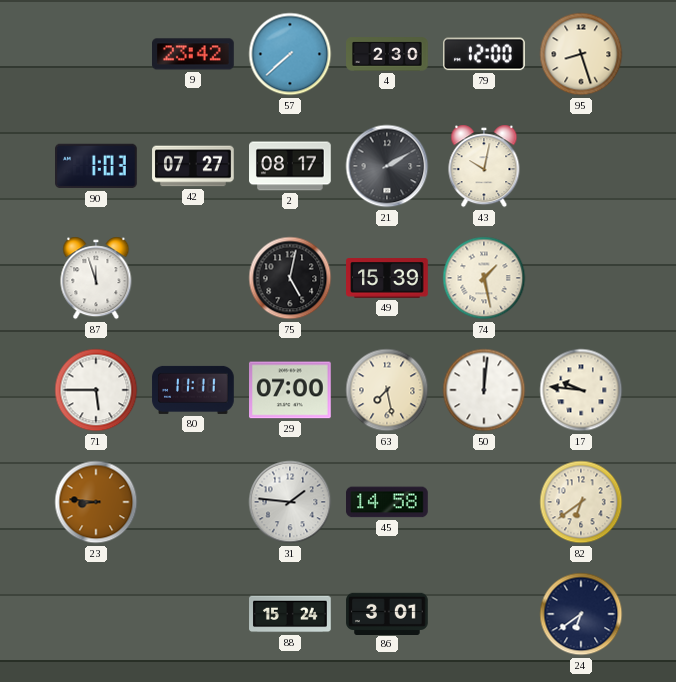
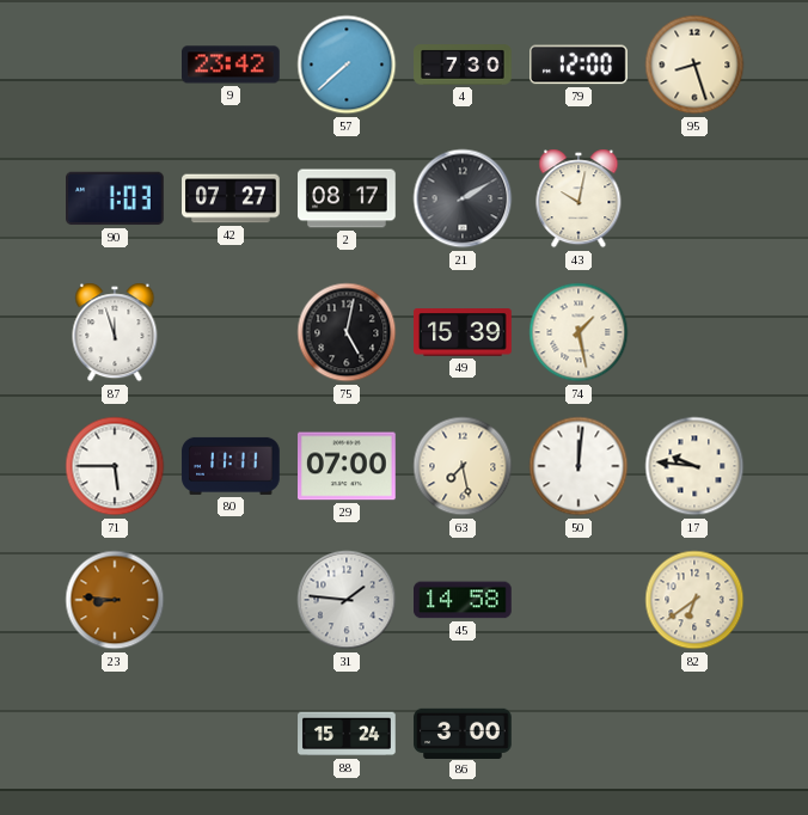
4: 2:30 -> 7:30 (463, 65)
86: 3:01 -> 3:00 (463, 733)
24: 6:39 -> none (581, 614)
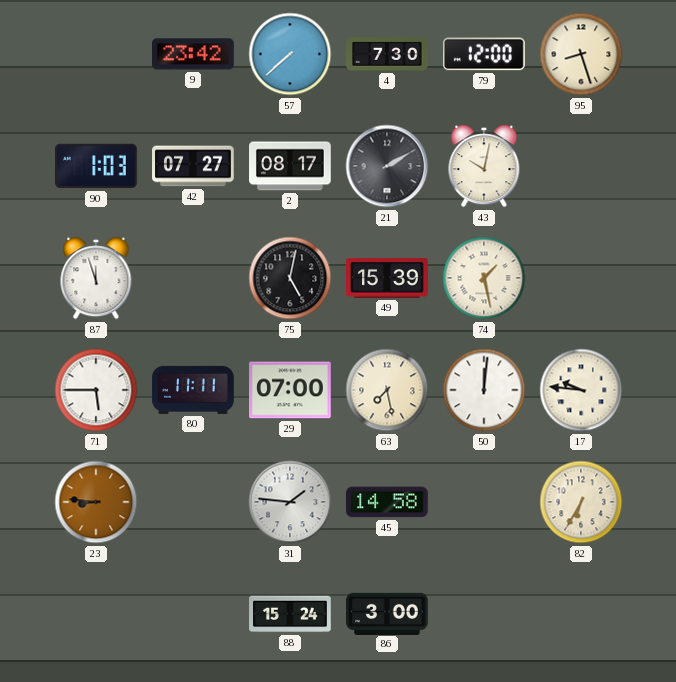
82: 6:39 -> 6:35 (581, 502)
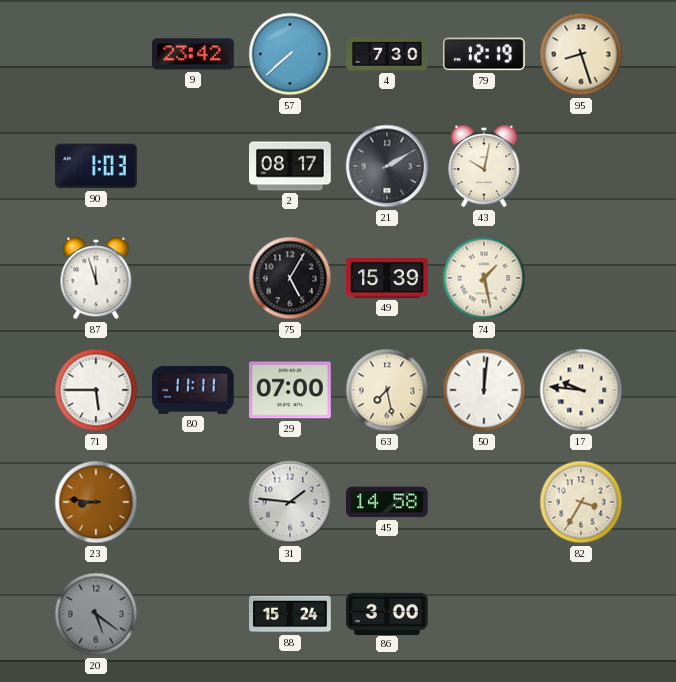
79: 12:00 -> 12:19 (485, 54)
42: 07:27 -> none (193, 166)
75: 5:02 -> 5:05 (290, 278)
82: 6:35 -> 3:35 (581, 502)
20: none -> 5:21 (96, 614)
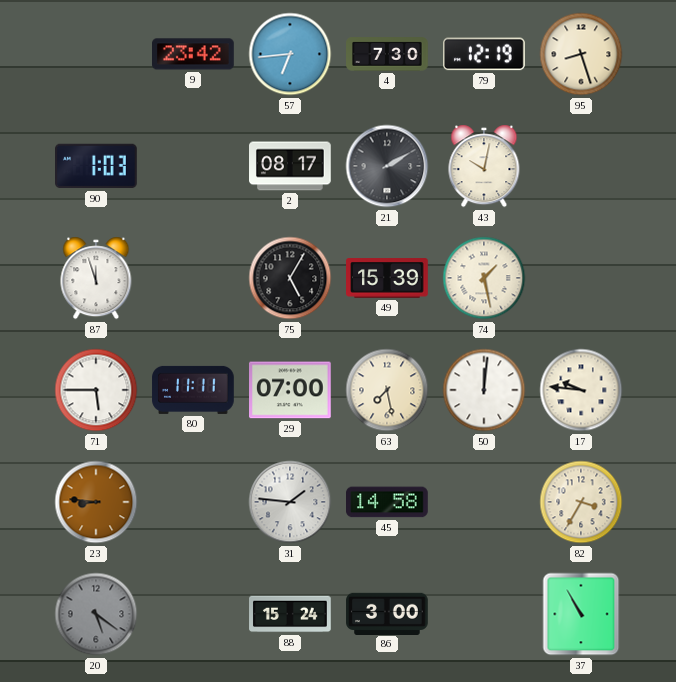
57: 7:38 -> 6:44 (290, 54)
37: none -> 10:55 (581, 614)
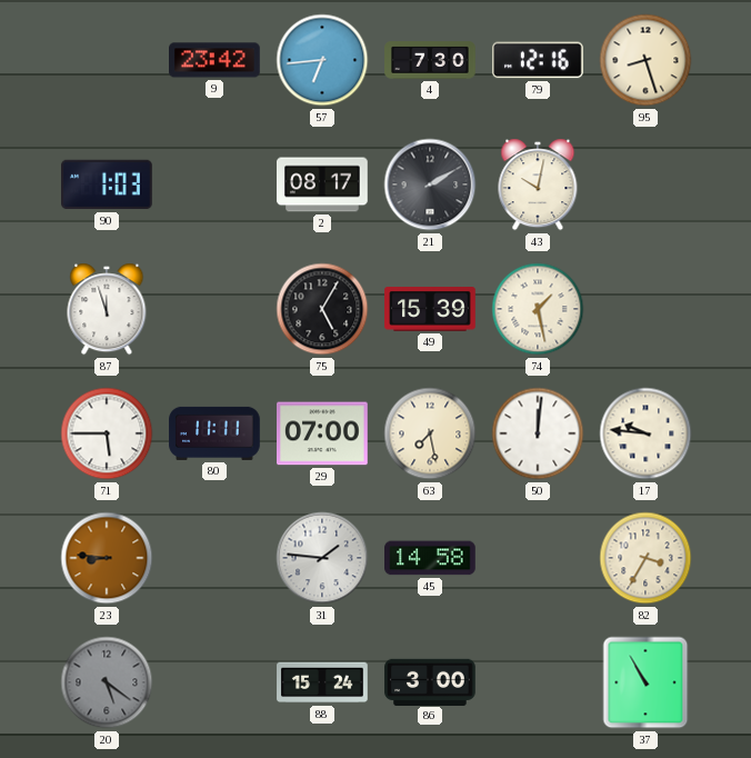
79: 12:19 -> 12:16 (539, 60)
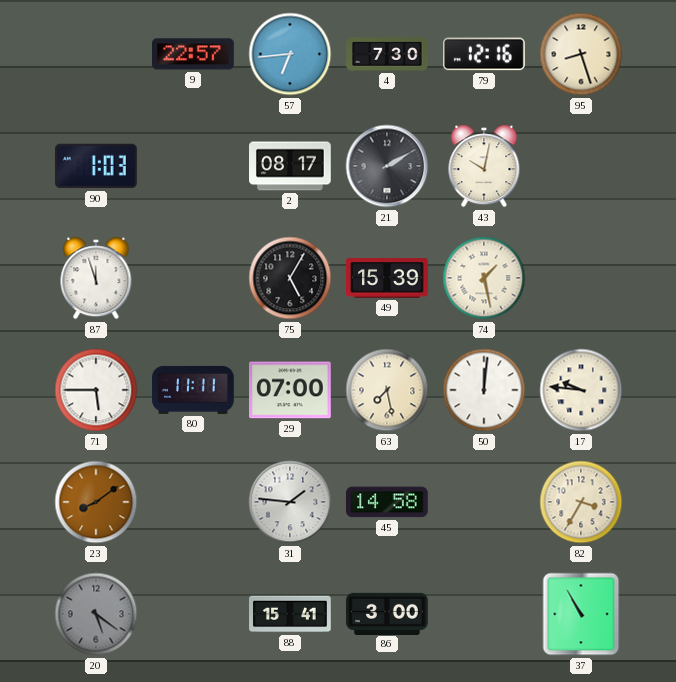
9: 23:42 -> 22:57 (194, 54)
23: 8:46 -> 8:09 (96, 502)
88: 15:24 -> 15:41 (290, 614)
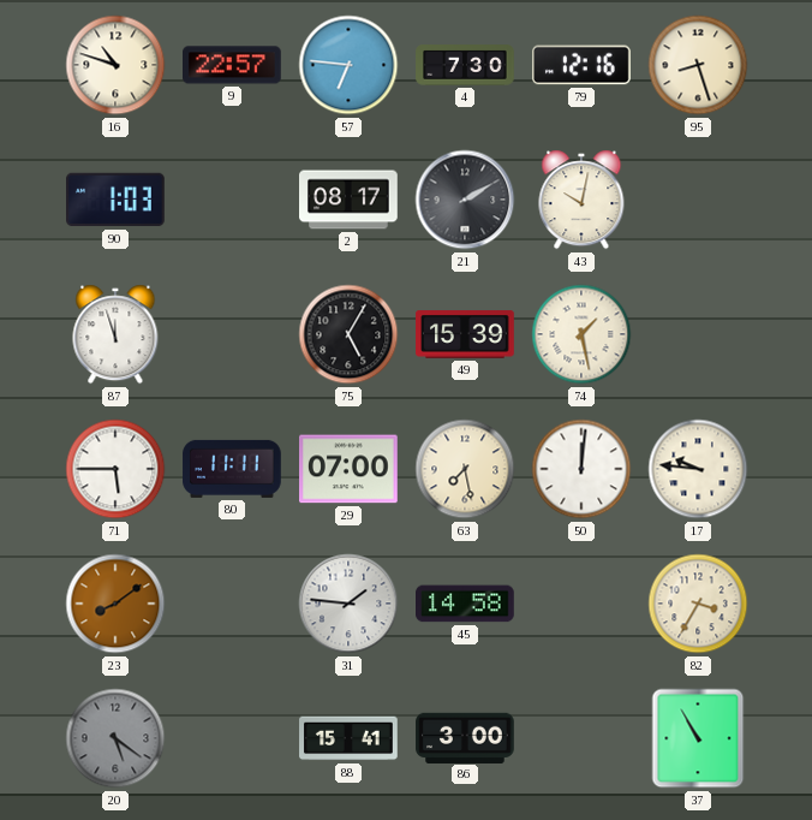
16: none -> 10:48 (115, 65)
57: 6:44 -> 6:46 (348, 65)
